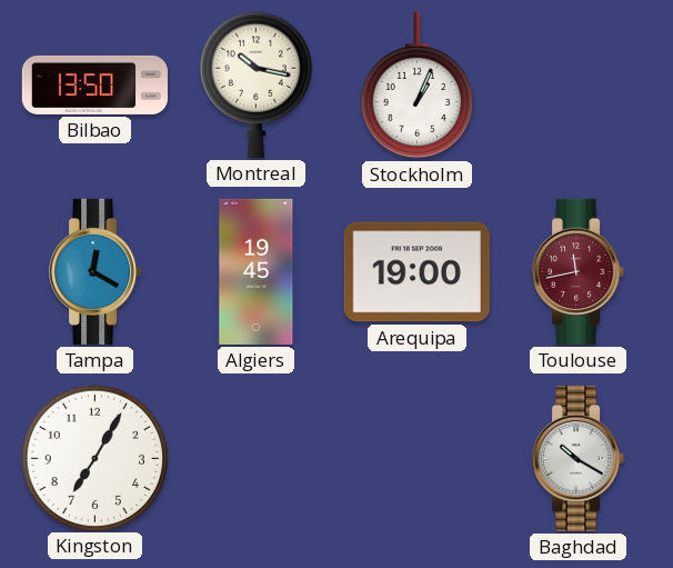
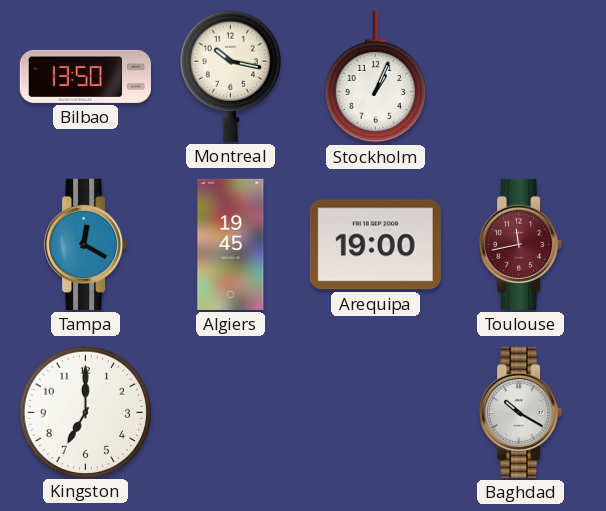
Kingston: 7:05 -> 7:00 (85, 412)
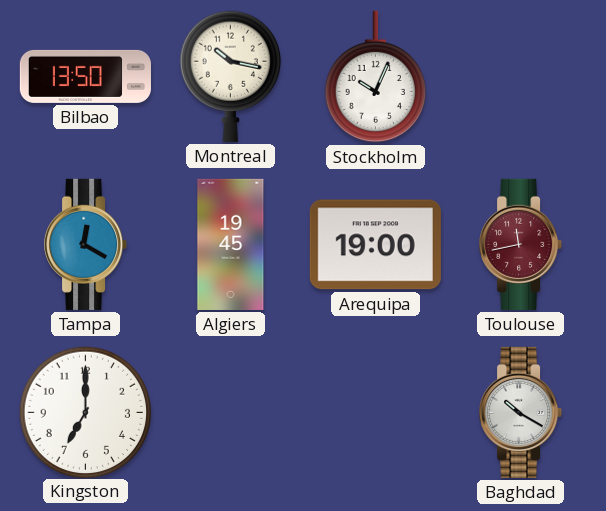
Stockholm: 1:04 -> 10:04 (375, 77)
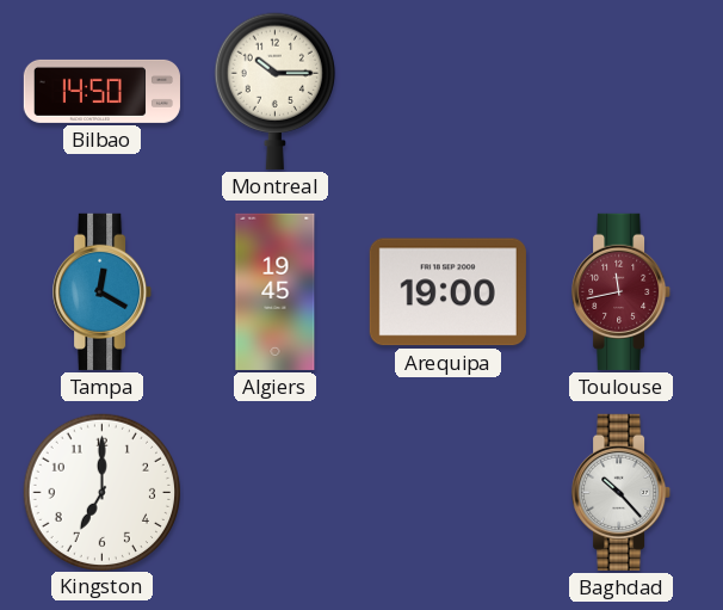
Bilbao: 13:50 -> 14:50 (101, 91)
Montreal: 10:17 -> 10:15 (274, 91)
Stockholm: 10:04 -> none (375, 77)
Baghdad: 10:20 -> 10:23 (622, 492)
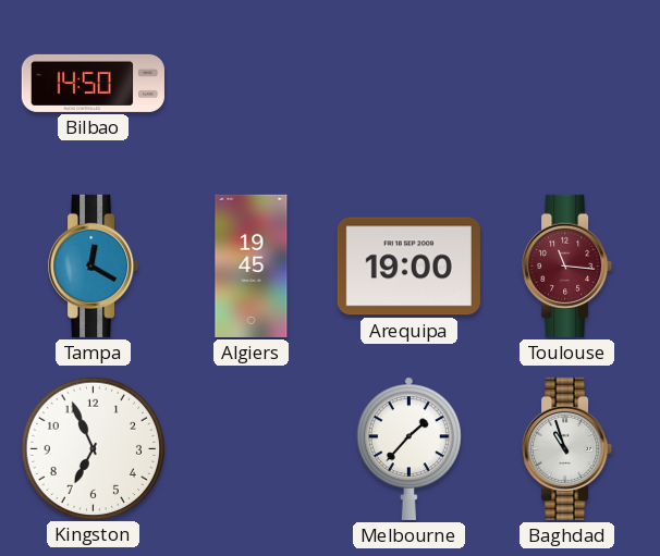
Montreal: 10:15 -> none (274, 91)
Toulouse: 11:43 -> 11:16 (567, 265)
Kingston: 7:00 -> 6:56 (93, 448)
Melbourne: none -> 1:37 (408, 448)
Baghdad: 10:23 -> 10:57 (567, 448)
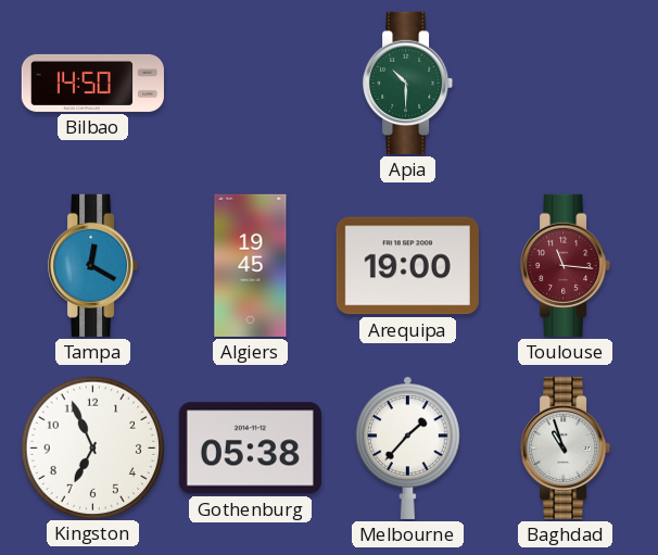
Apia: none -> 10:30 (408, 83)
Gothenburg: none -> 05:38 (250, 449)
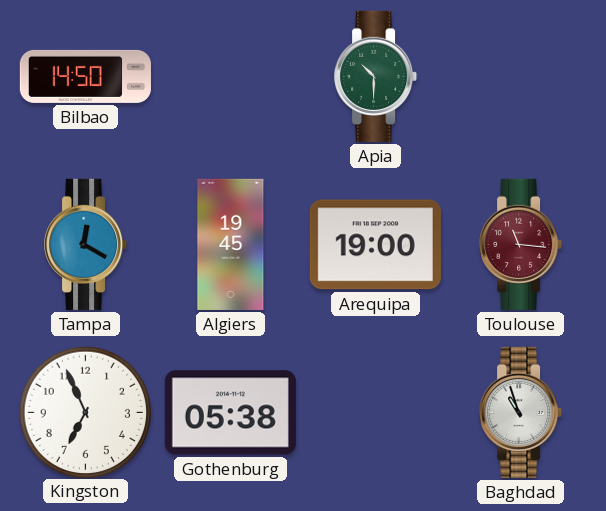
Melbourne: 1:37 -> none (407, 447)
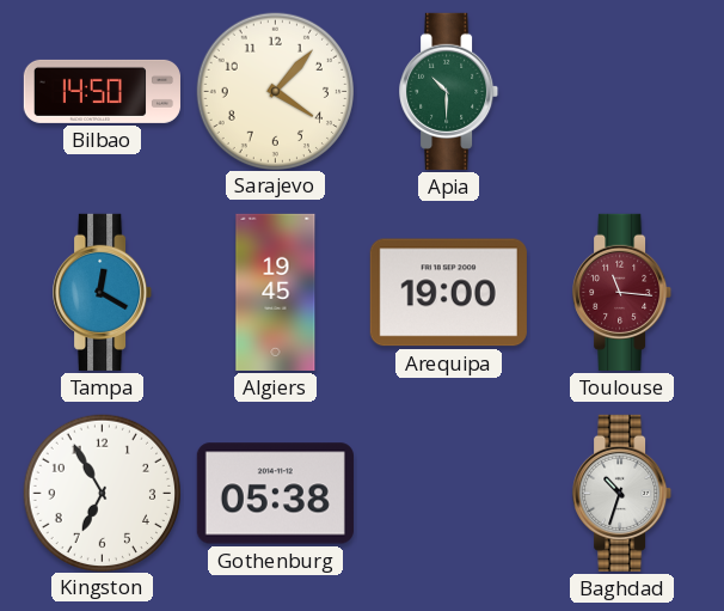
Sarajevo: none -> 4:07 (275, 91)
Kingston: 6:56 -> 6:55 (102, 493)
Baghdad: 10:57 -> 10:33 (622, 493)
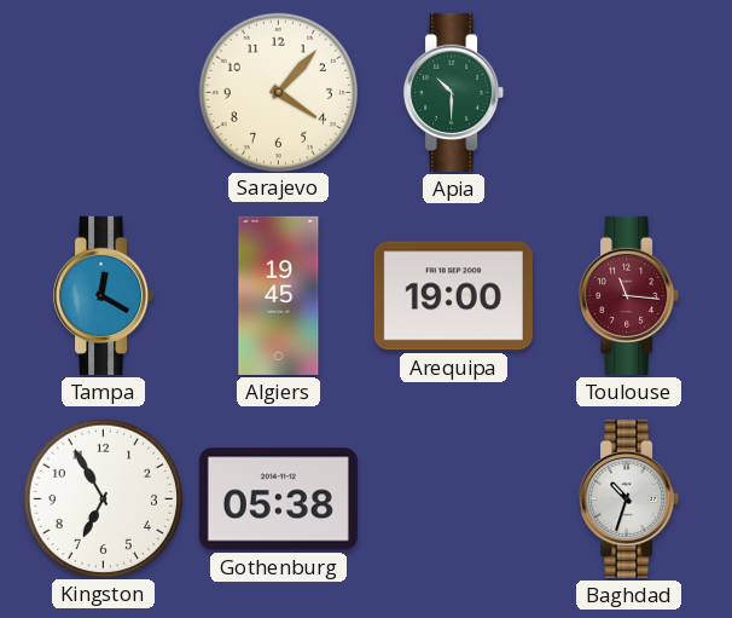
Bilbao: 14:50 -> none (102, 91)
